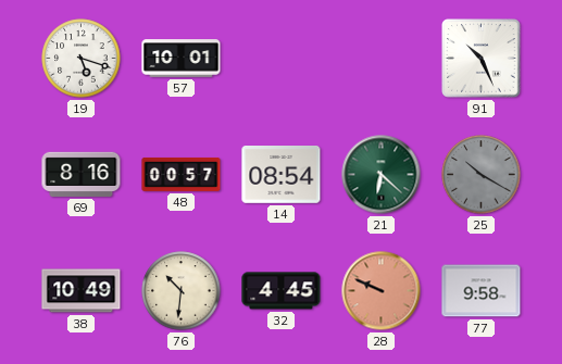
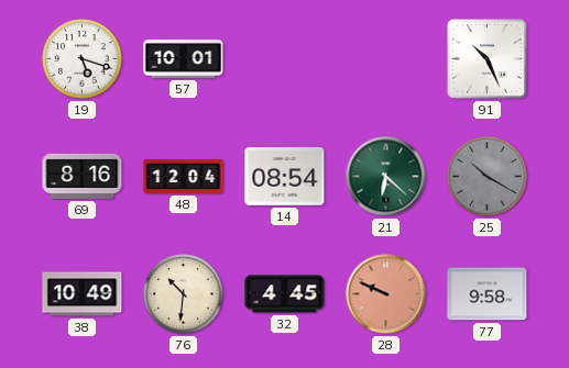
48: 00:57 -> 12:04 (184, 176)
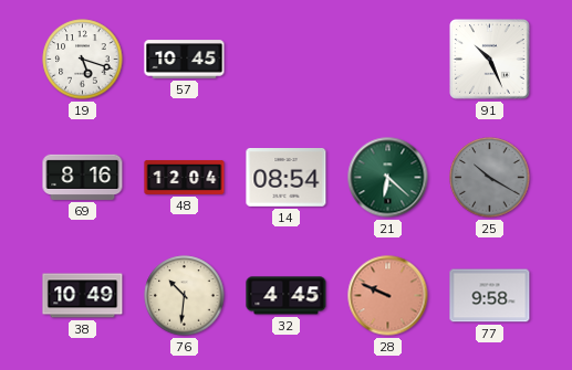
57: 10:01 -> 10:45 (185, 60)
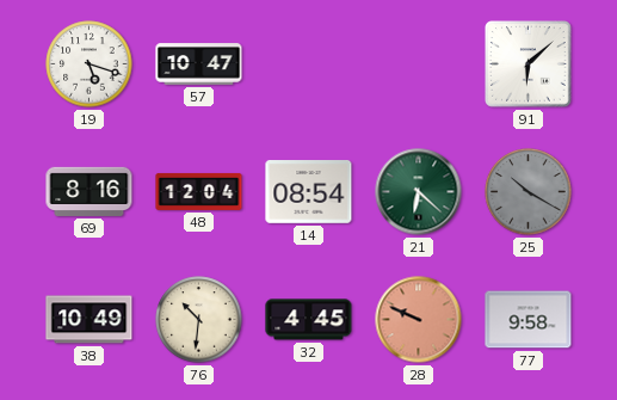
57: 10:45 -> 10:47 (199, 64)
91: 10:26 -> 6:08 (529, 64)
